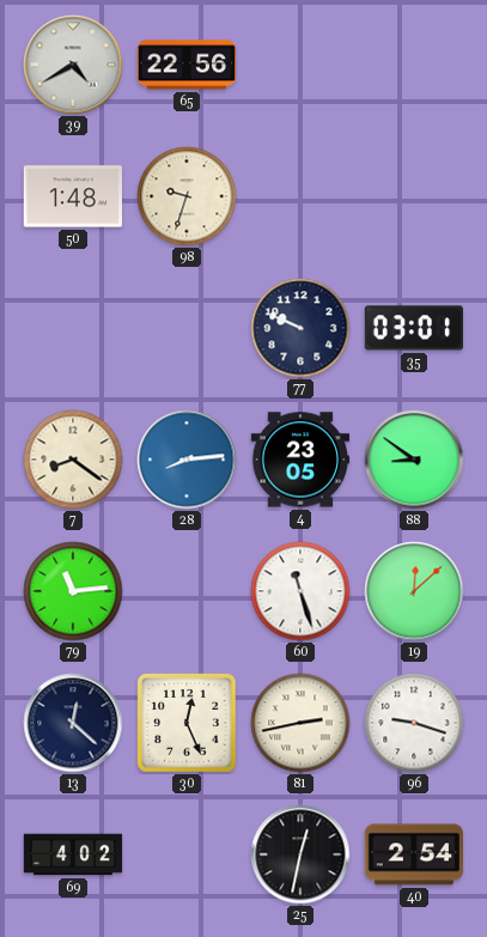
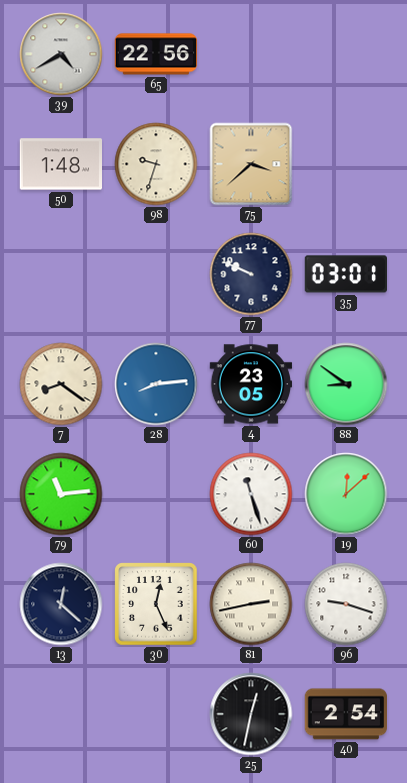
75: none -> 3:38 (251, 164)
69: 4:02 -> none (73, 854)
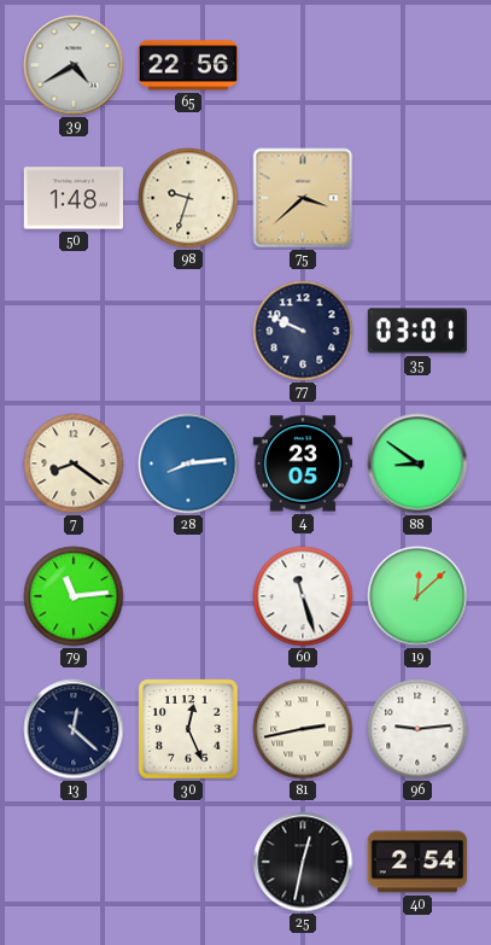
96: 9:18 -> 9:14 (417, 729)
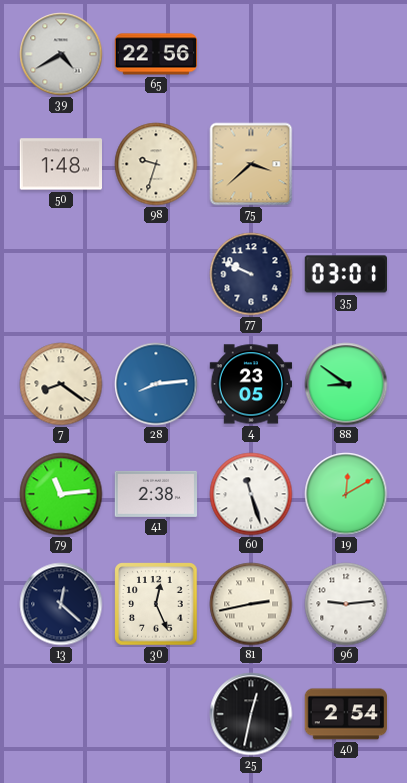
41: none -> 2:38 (156, 494)
19: 12:08 -> 12:10 (346, 494)
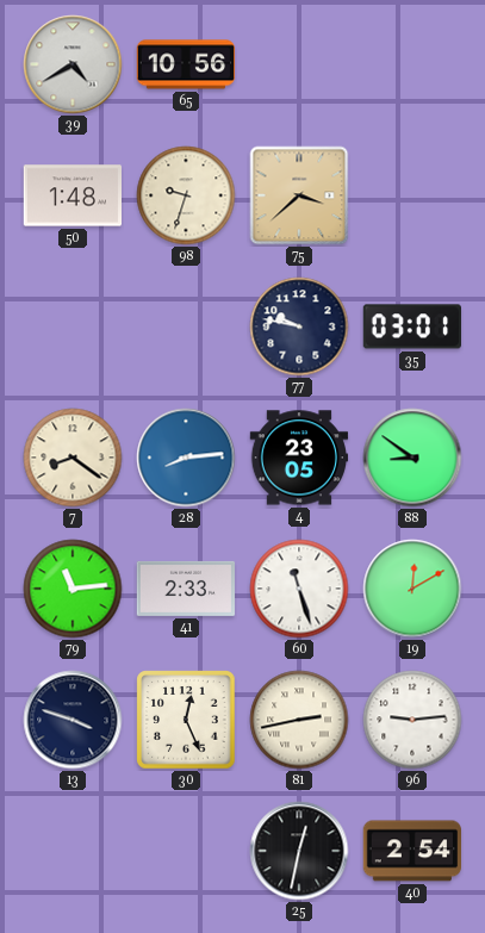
65: 22:56 -> 10:56 (186, 64)
77: 9:49 -> 9:47 (299, 326)
41: 2:38 -> 2:33 (186, 589)
13: 12:22 -> 3:48 (73, 720)
